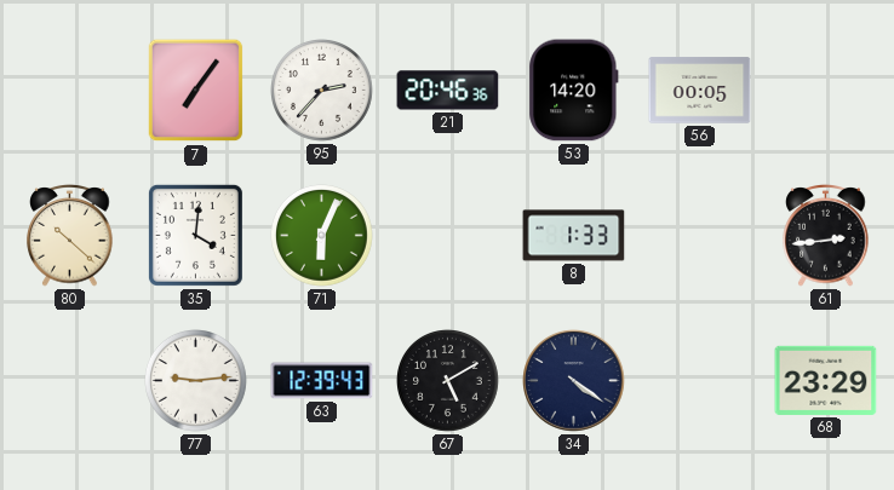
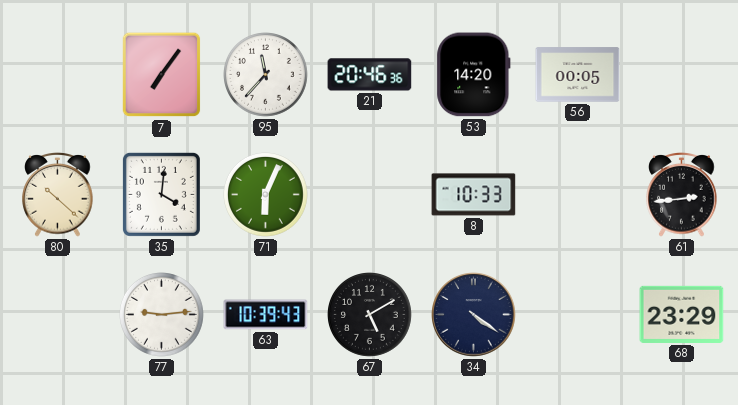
95: 2:37 -> 11:37 (266, 75)
8: 1:33 -> 10:33 (474, 195)
63: 12:39 -> 10:39 (266, 315)
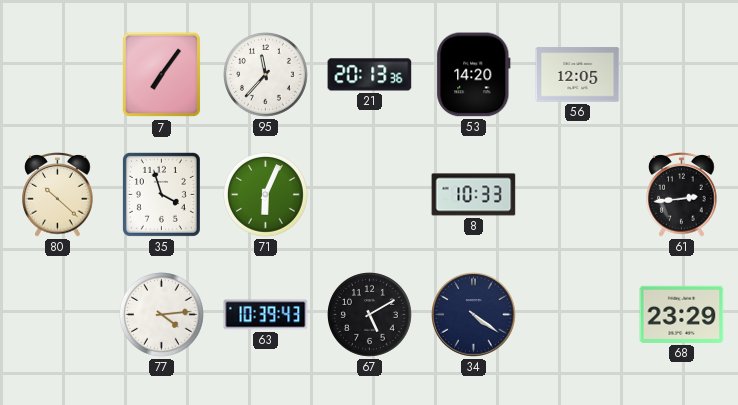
21: 20:46 -> 20:13 (370, 75)
56: 00:05 -> 12:05 (578, 75)
35: 4:01 -> 3:57 (161, 194)
77: 9:14 -> 4:14 (162, 315)
